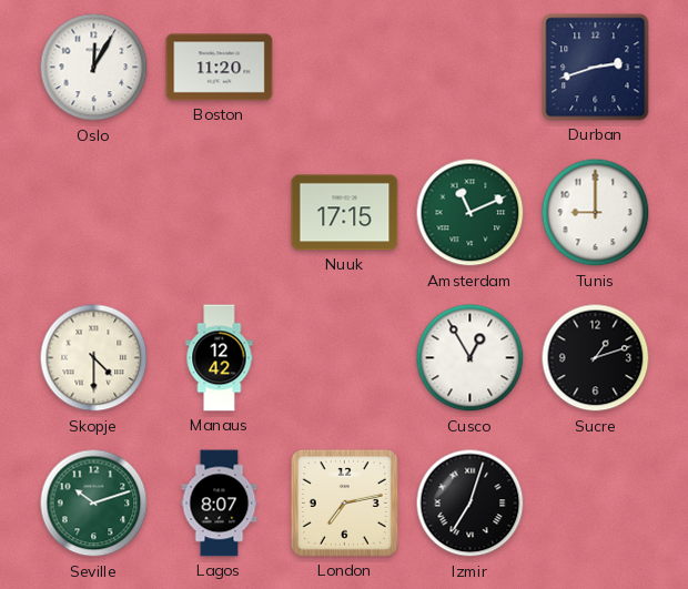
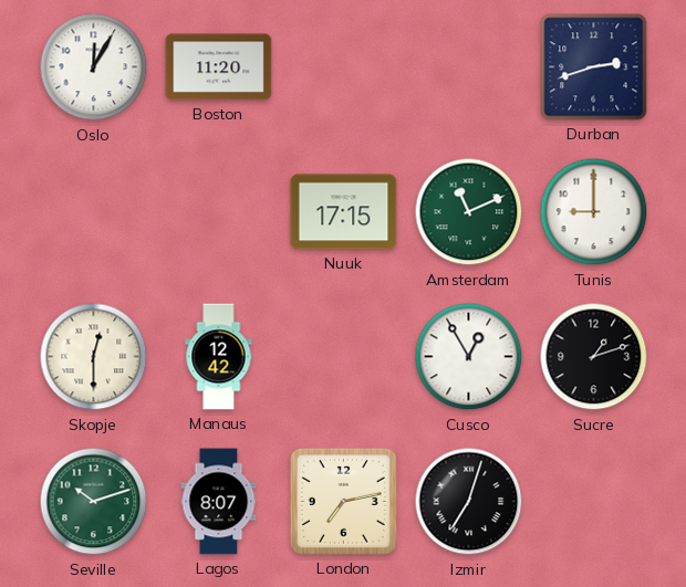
Skopje: 4:30 -> 12:30 (94, 357)
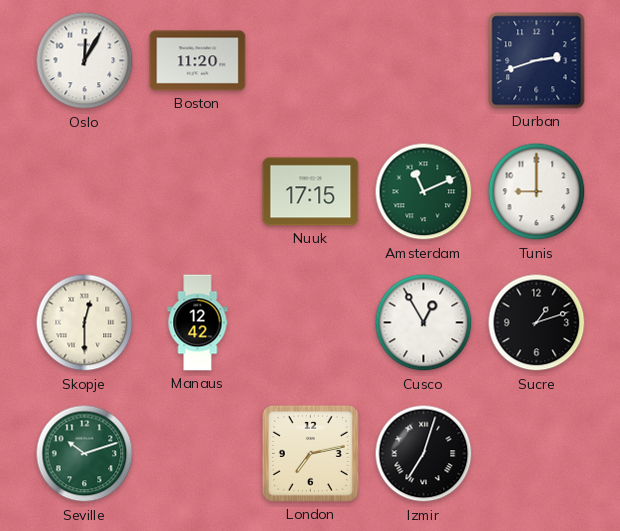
Lagos: 8:07 -> none (219, 502)
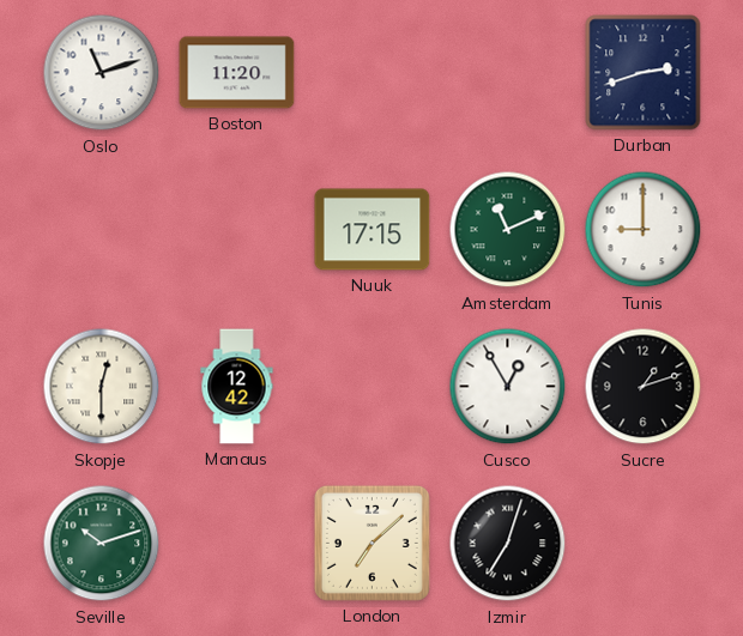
Oslo: 12:05 -> 11:12 (102, 73)
London: 7:13 -> 7:08 (371, 543)
